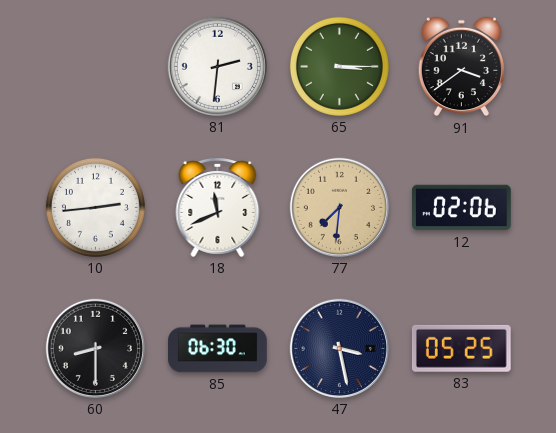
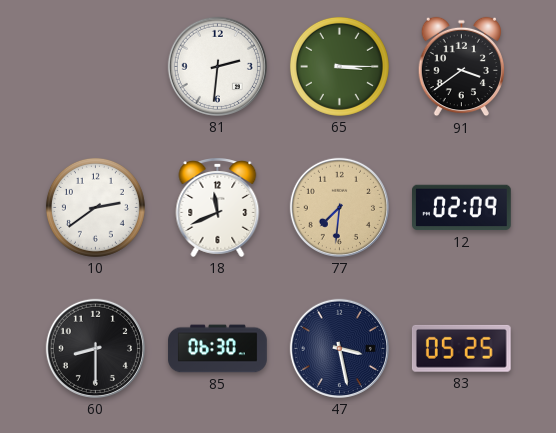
10: 2:44 -> 2:39 (95, 207)
12: 02:06 -> 02:09 (462, 208)
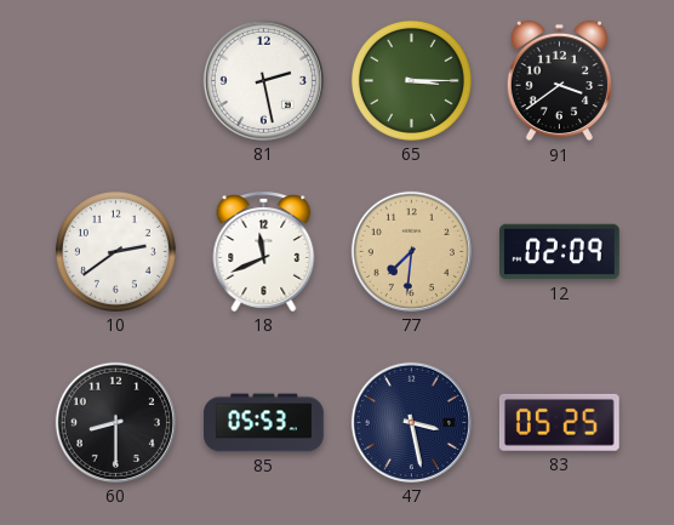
81: 2:31 -> 2:28 (263, 80)
85: 06:30 -> 05:53 (264, 423)
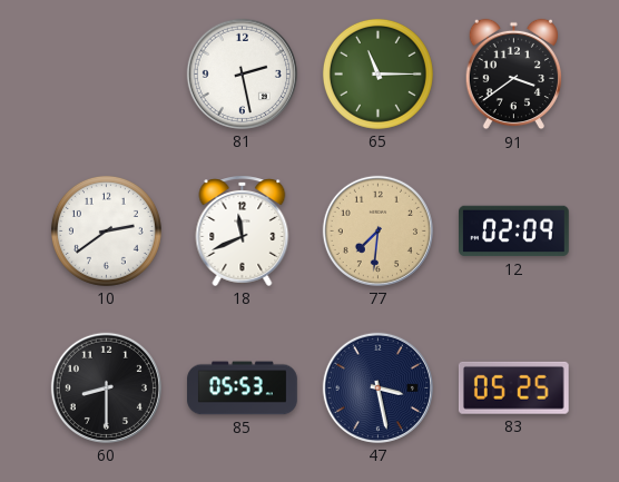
65: 3:15 -> 11:15 (377, 73)
